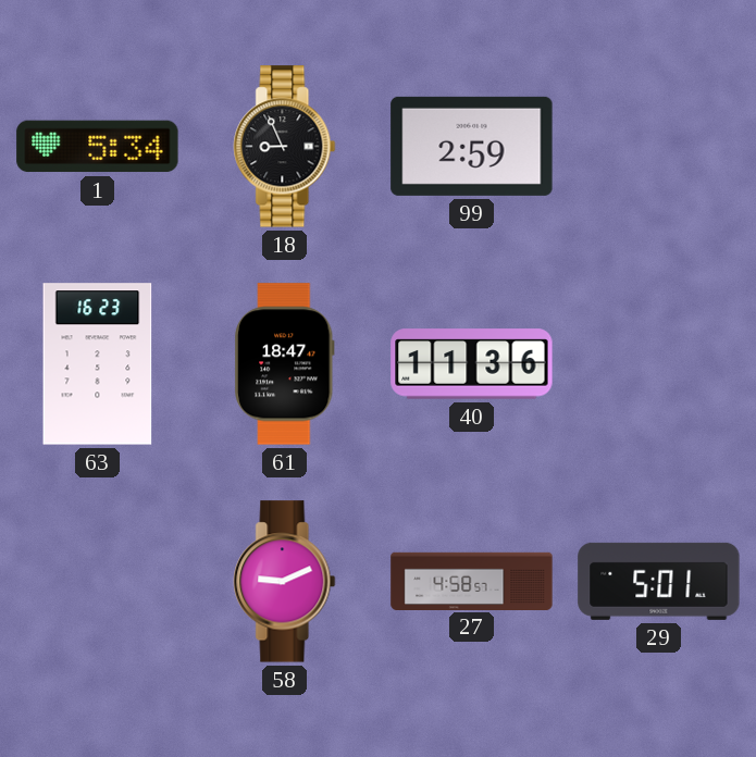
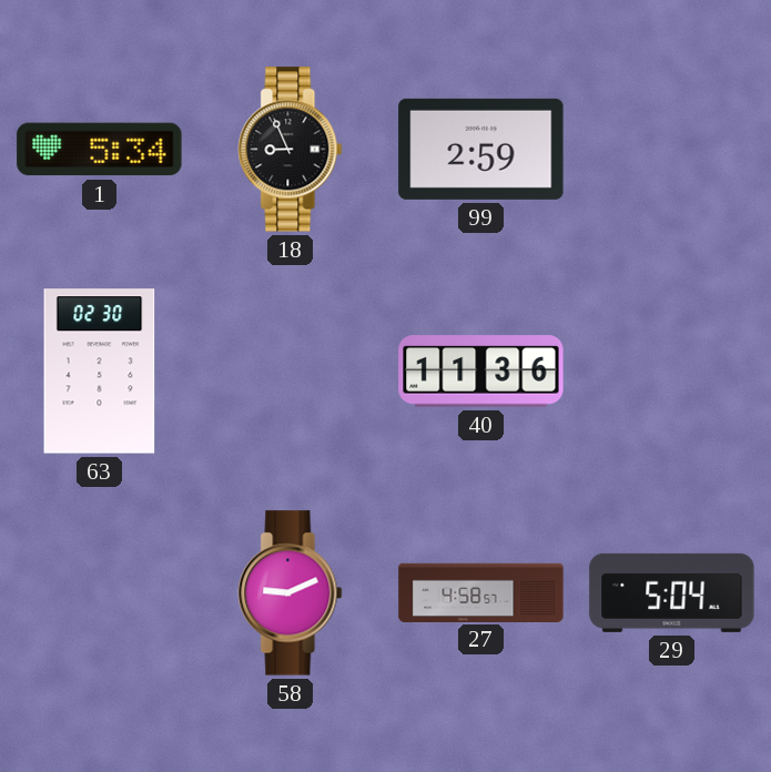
63: 16:23 -> 02:30 (100, 372)
61: 18:47 -> none (285, 364)
29: 5:01 -> 5:04 (672, 592)
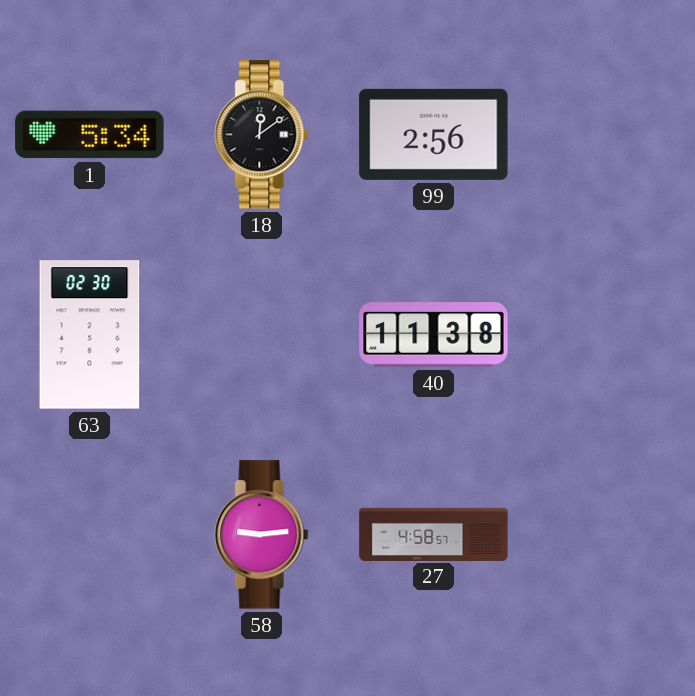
18: 8:56 -> 12:09 (262, 135)
99: 2:59 -> 2:56 (434, 134)
40: 11:36 -> 11:38 (434, 335)
58: 9:11 -> 9:14 (262, 535)
29: 5:04 -> none (672, 592)
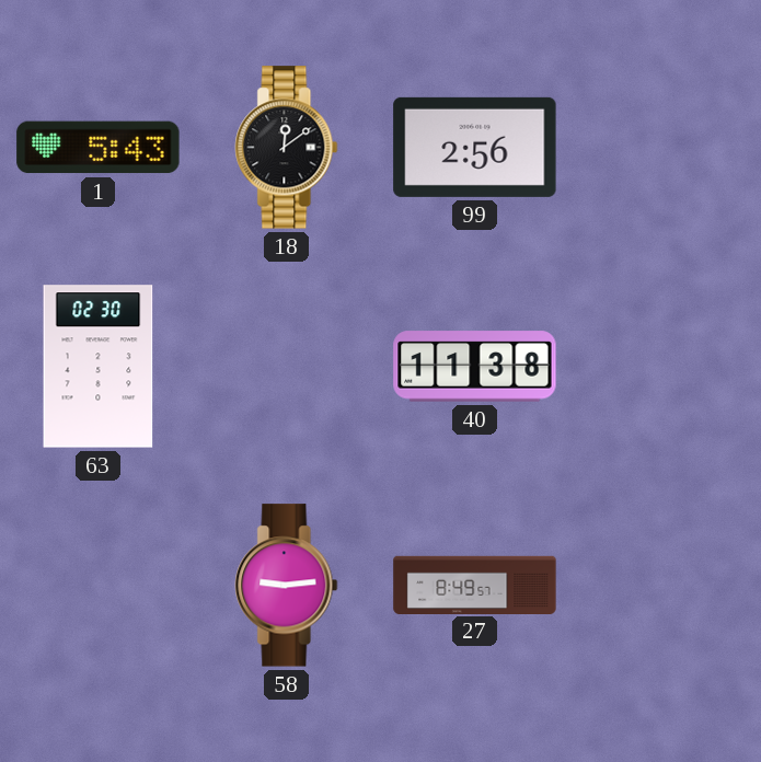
1: 5:34 -> 5:43 (99, 148)
27: 4:58 -> 8:49 (475, 585)
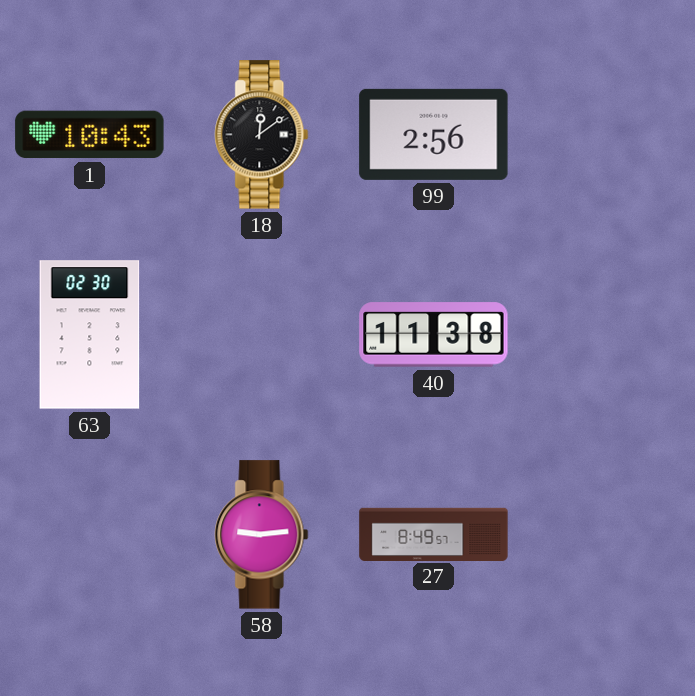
1: 5:43 -> 10:43 (90, 135)
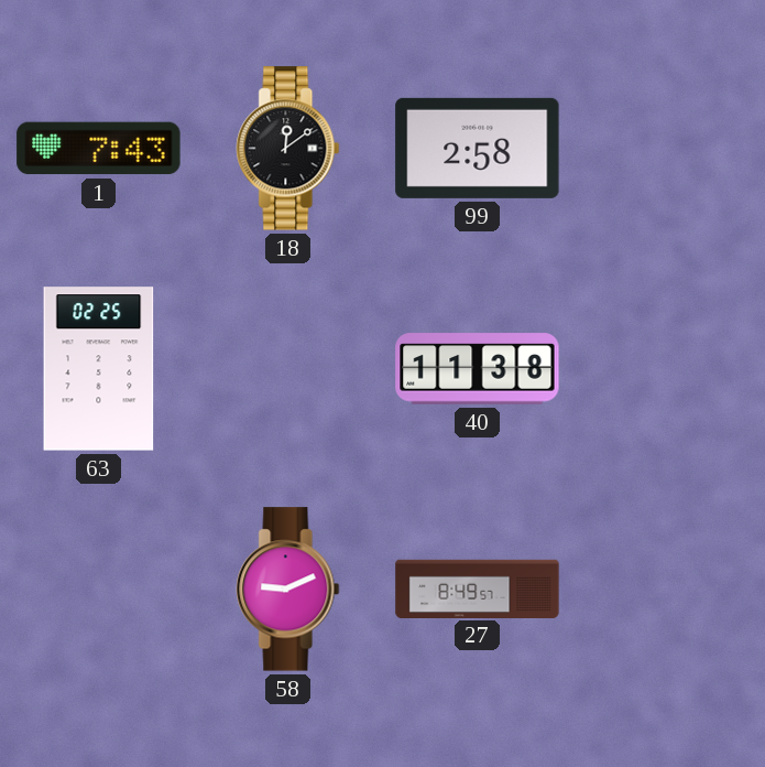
1: 10:43 -> 7:43 (99, 149)
99: 2:56 -> 2:58 (478, 148)
63: 02:30 -> 02:25 (99, 369)
58: 9:14 -> 9:11 (288, 590)
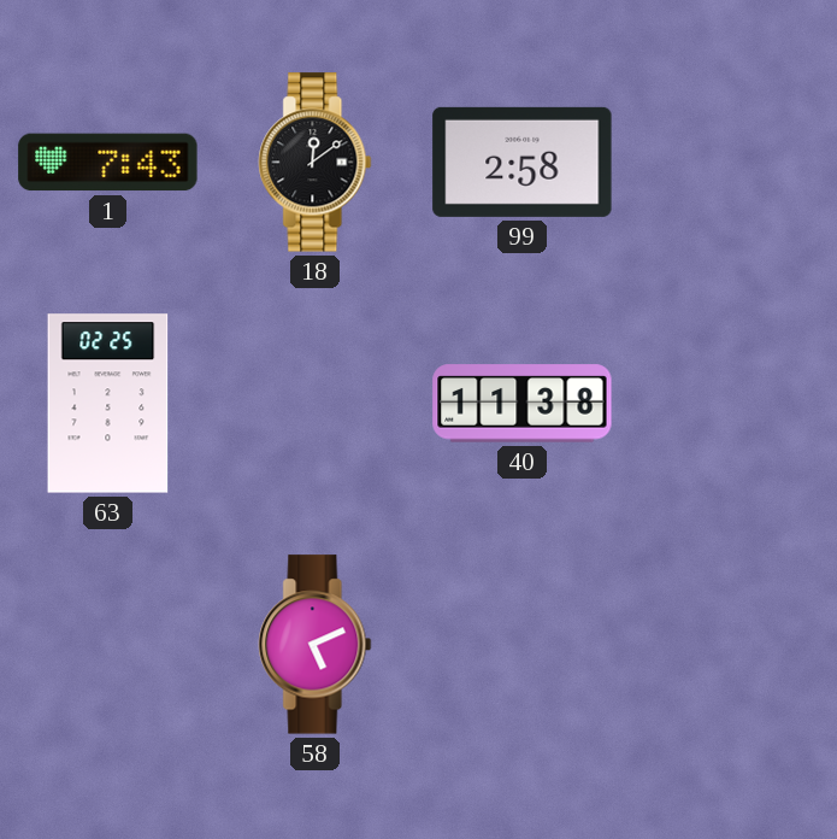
58: 9:11 -> 5:11 (316, 645)
27: 8:49 -> none (478, 588)
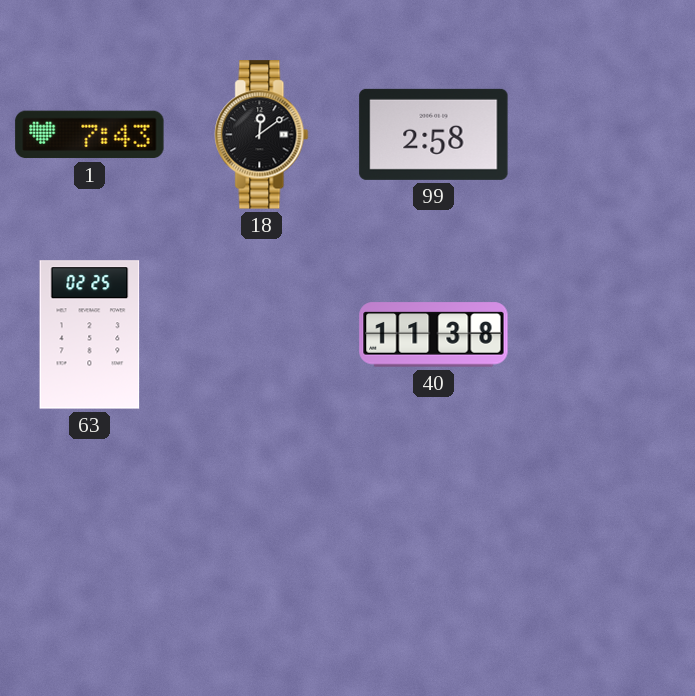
58: 5:11 -> none (316, 645)
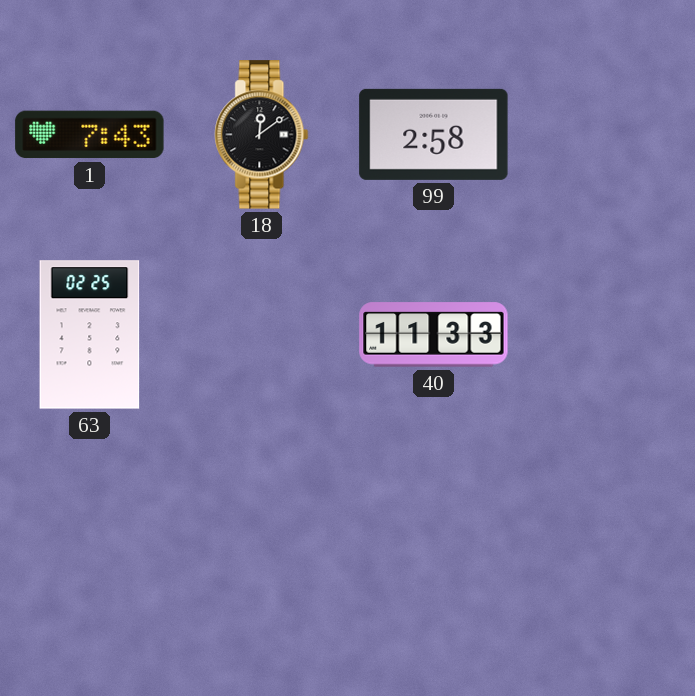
40: 11:38 -> 11:33 (434, 335)
